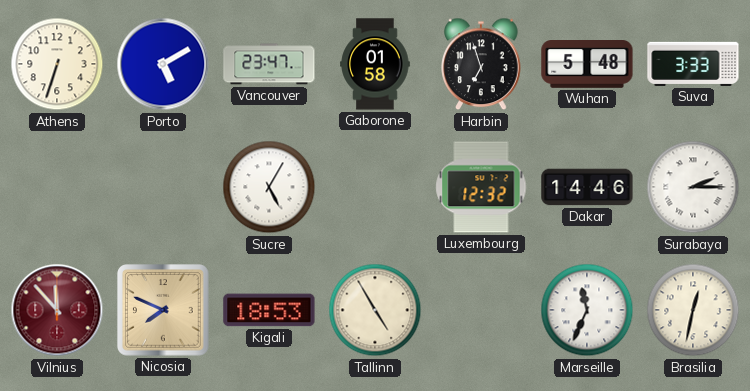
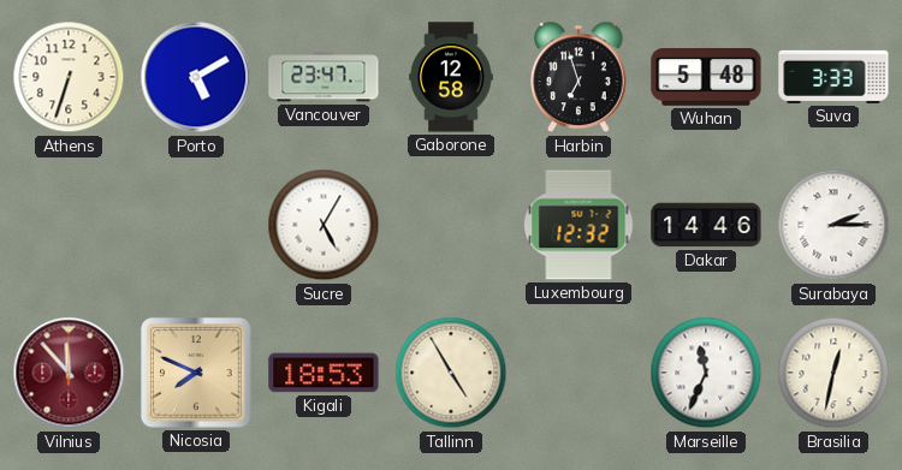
Gaborone: 01:58 -> 12:58 (451, 77)
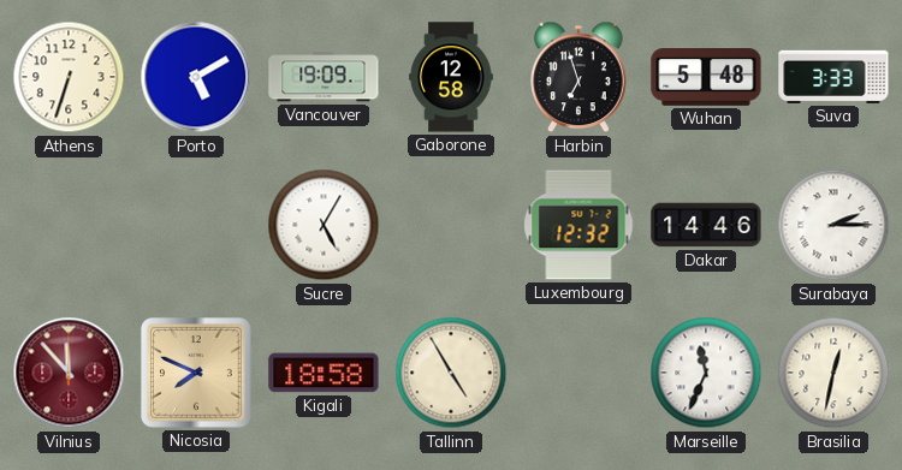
Vancouver: 23:47 -> 19:09 (324, 77)
Kigali: 18:53 -> 18:58 (324, 373)
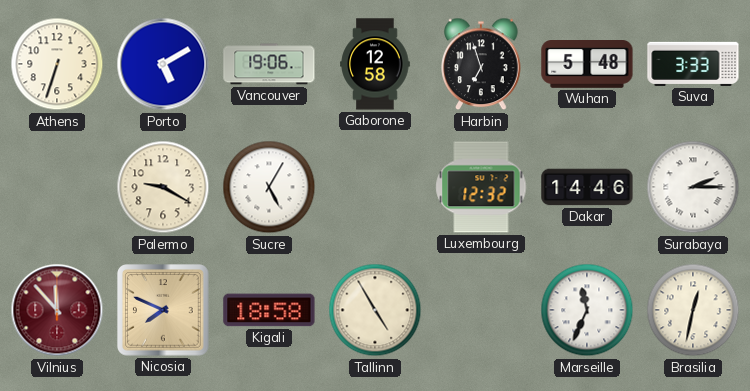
Vancouver: 19:09 -> 19:06 (269, 64)
Palermo: none -> 9:20 (163, 187)
